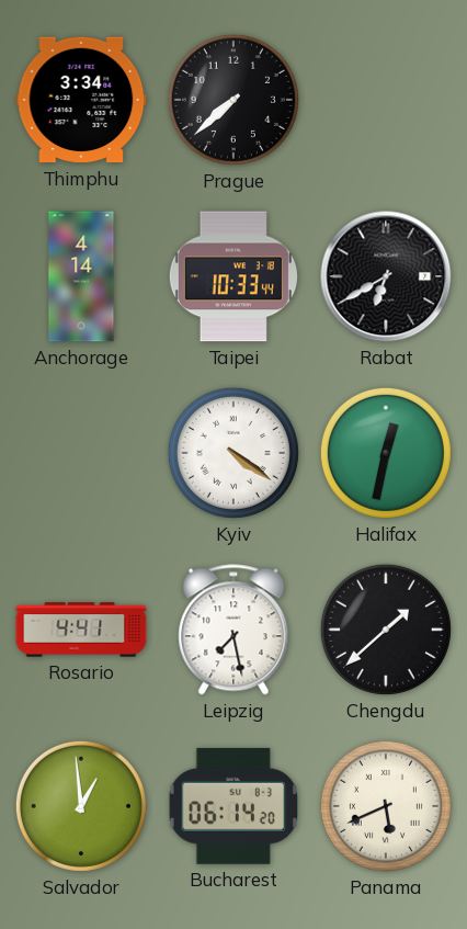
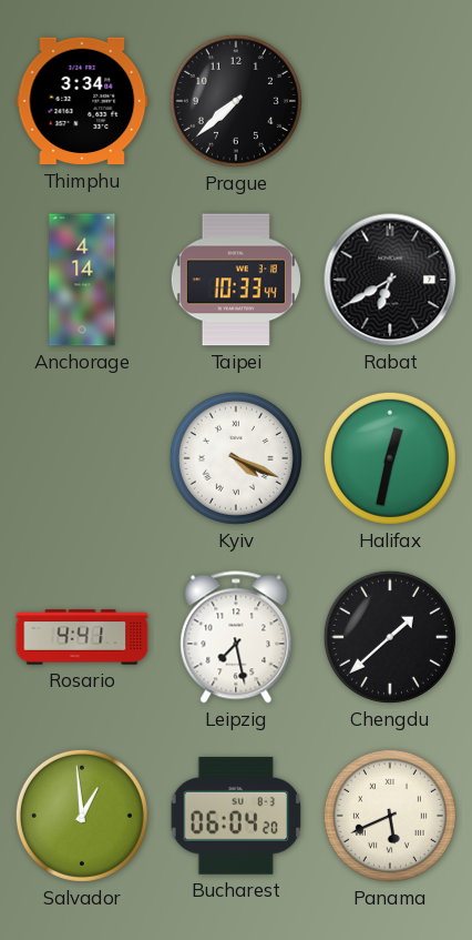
Kyiv: 4:21 -> 4:19 (236, 458)
Bucharest: 06:14 -> 06:04 (236, 816)
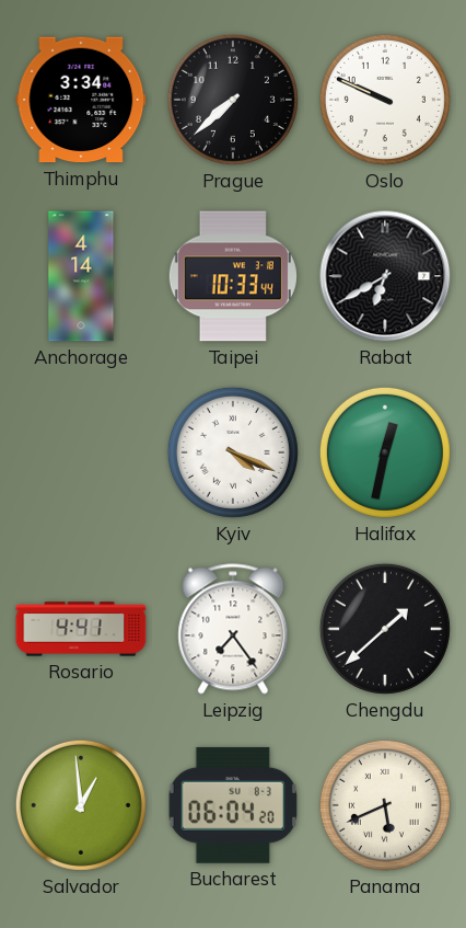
Oslo: none -> 9:49 (385, 100)
Leipzig: 7:28 -> 7:24 (233, 629)
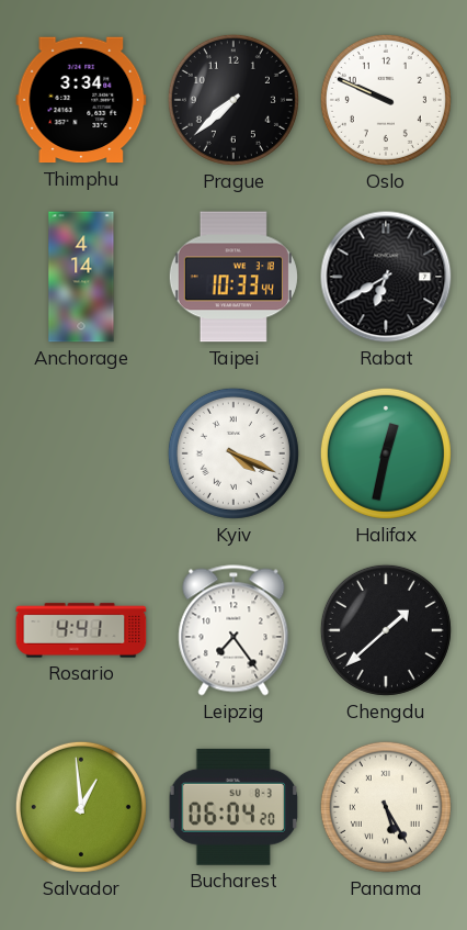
Panama: 5:41 -> 5:25 (386, 807)
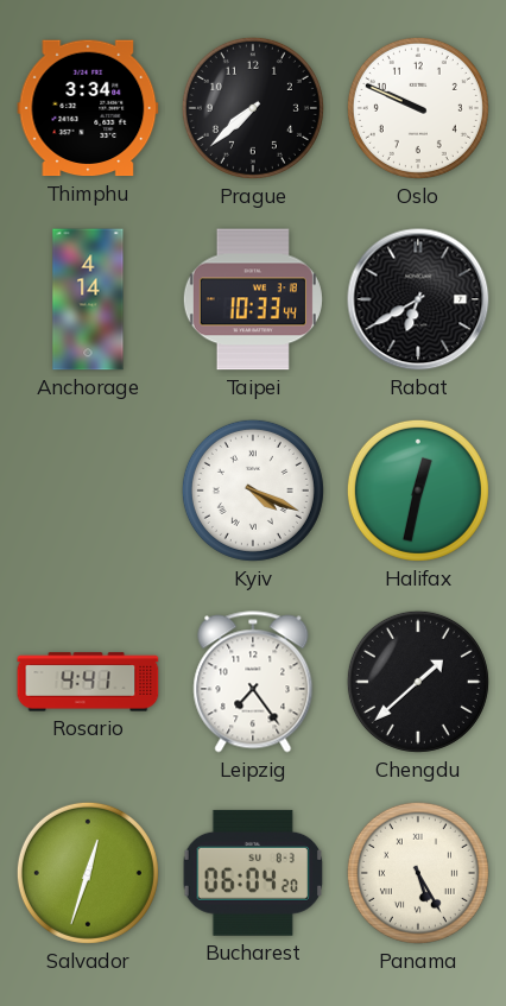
Salvador: 12:59 -> 12:33 (88, 873)
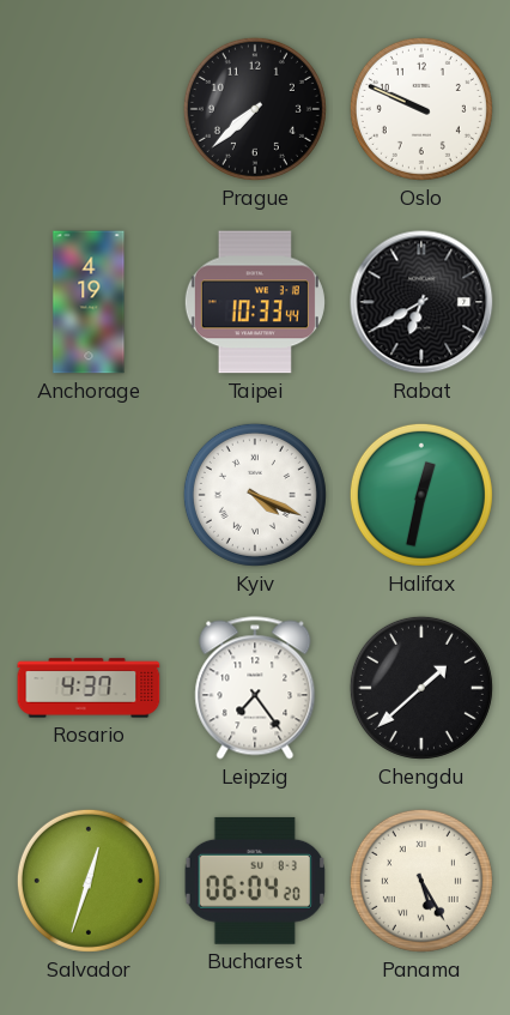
Thimphu: 3:34 -> none (88, 108)
Anchorage: 4:14 -> 4:19 (89, 302)
Rosario: 4:41 -> 4:37 (89, 688)
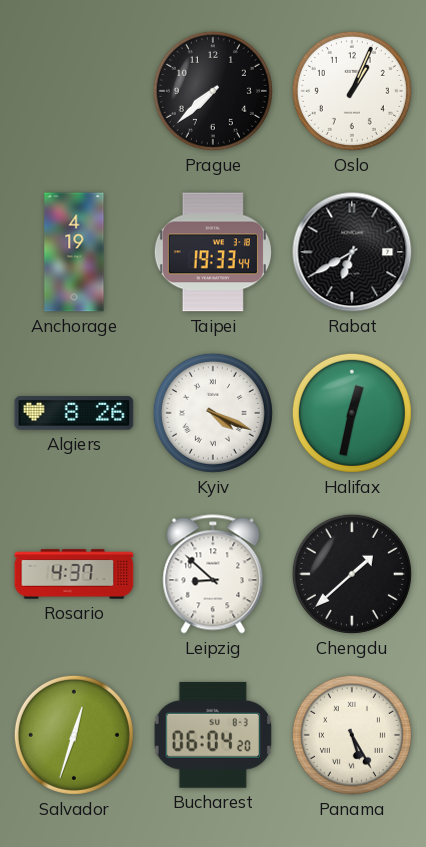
Oslo: 9:49 -> 1:04 (352, 91)
Taipei: 10:33 -> 19:33 (213, 252)
Algiers: none -> 8:26 (74, 413)
Leipzig: 7:24 -> 8:52 (213, 574)
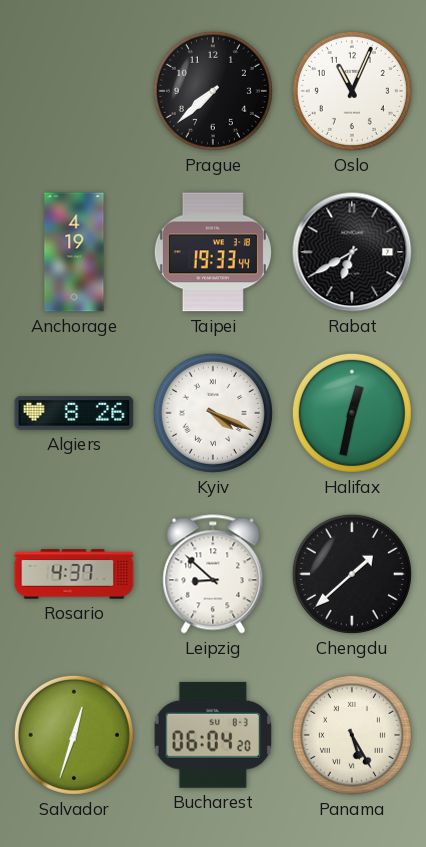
Oslo: 1:04 -> 11:04 (352, 91)
